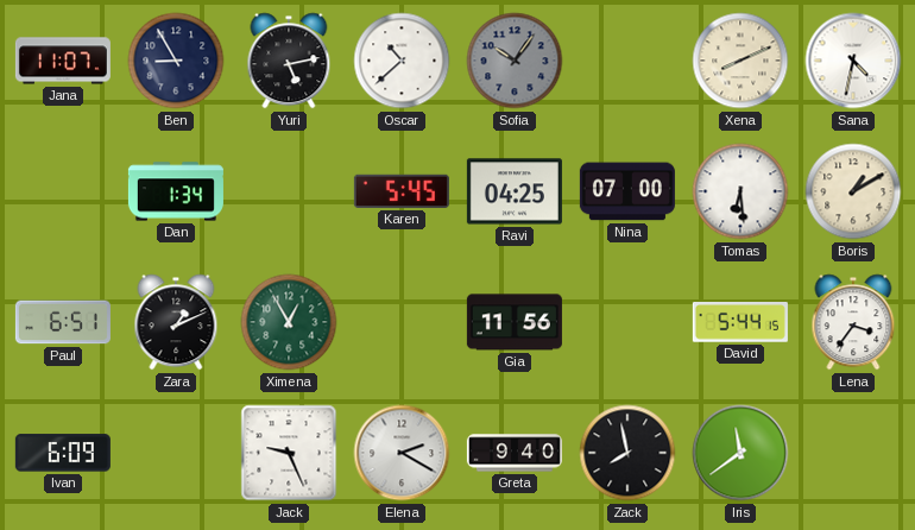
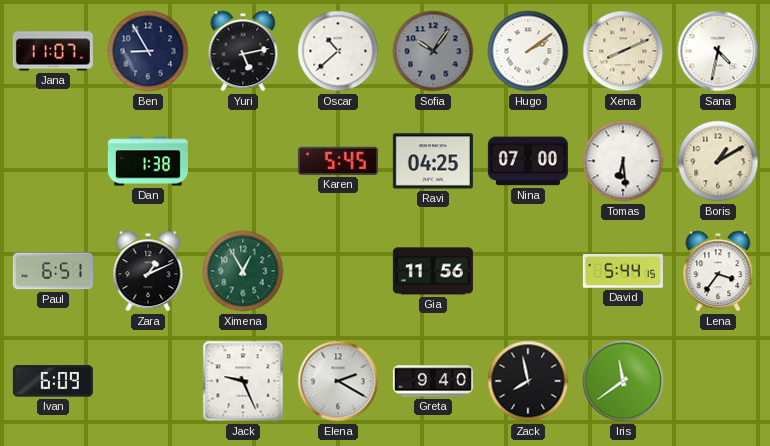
Hugo: none -> 2:09 (528, 51)
Dan: 1:34 -> 1:38 (148, 161)
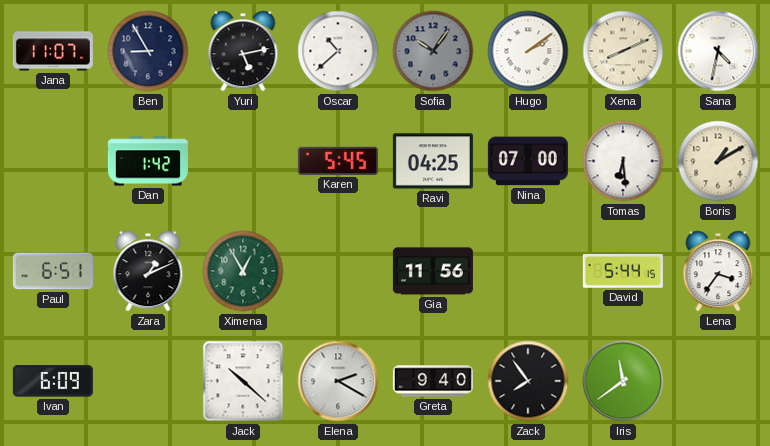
Dan: 1:38 -> 1:42 (148, 161)
Jack: 9:26 -> 10:22 (243, 381)
Zack: 7:58 -> 7:54 (528, 381)
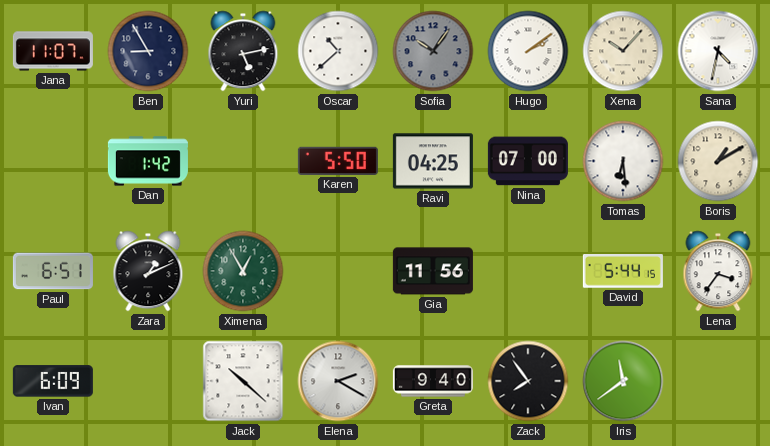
Xena: 8:11 -> 10:07 (623, 51)
Karen: 5:45 -> 5:50 (338, 161)
